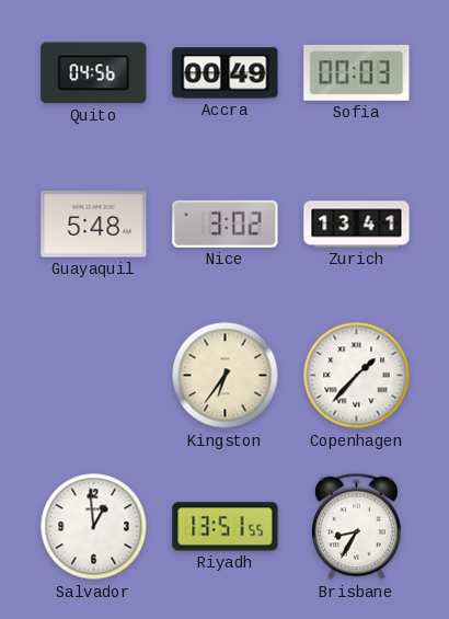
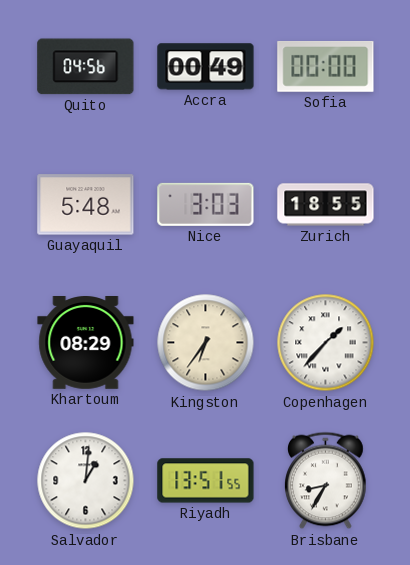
Sofia: 00:03 -> 00:00 (326, 66)
Nice: 3:02 -> 3:03 (206, 204)
Zurich: 13:41 -> 18:55 (326, 205)
Khartoum: none -> 08:29 (86, 343)
Salvador: 12:59 -> 1:01 (86, 481)
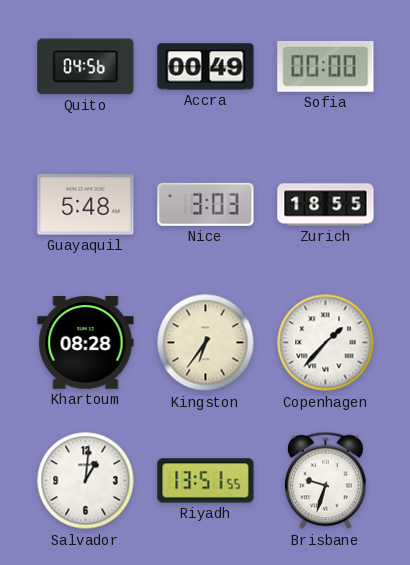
Khartoum: 08:29 -> 08:28 (86, 343)
Brisbane: 8:35 -> 9:33 (326, 481)
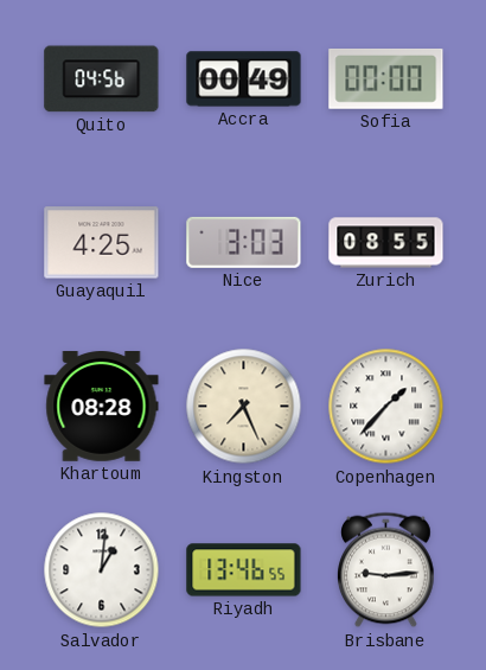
Guayaquil: 5:48 -> 4:25 (102, 243)
Zurich: 18:55 -> 08:55 (386, 243)
Kingston: 6:36 -> 7:26 (244, 407)
Riyadh: 13:51 -> 13:46 (244, 570)
Brisbane: 9:33 -> 9:14 (386, 570)
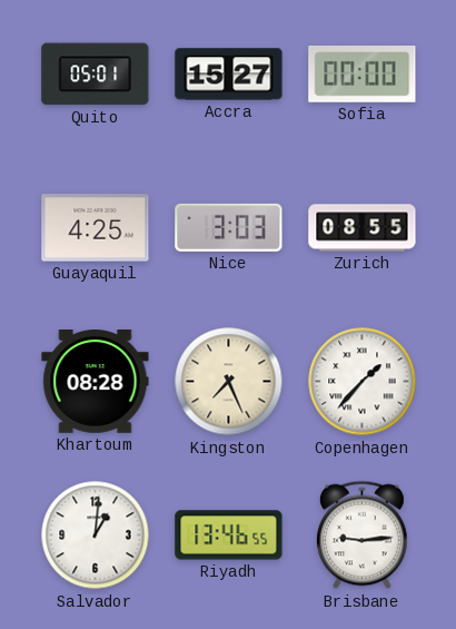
Quito: 04:56 -> 05:01 (96, 75)
Accra: 00:49 -> 15:27 (229, 75)
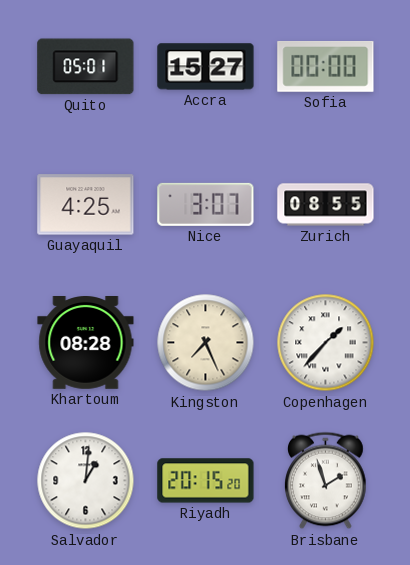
Nice: 3:03 -> 3:07 (206, 204)
Riyadh: 13:46 -> 20:15 (206, 481)
Brisbane: 9:14 -> 1:57 (326, 481)
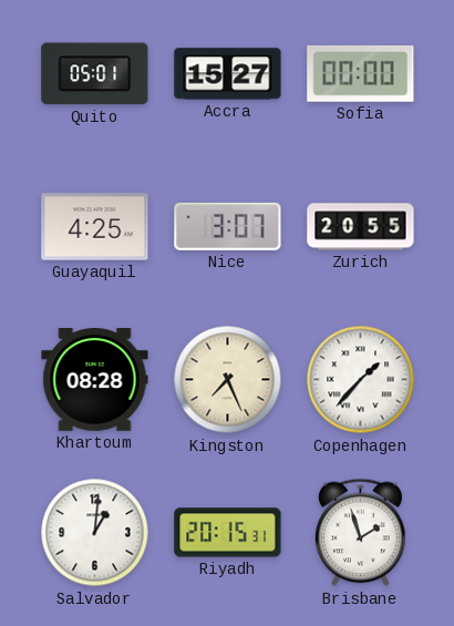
Zurich: 08:55 -> 20:55 (361, 227)
Riyadh: 20:15:20 -> 20:15:31 (228, 533)
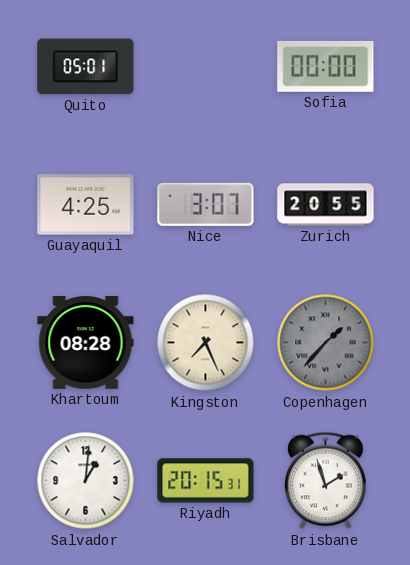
Accra: 15:27 -> none (228, 74)
Copenhagen dial: white -> grey (326, 343)
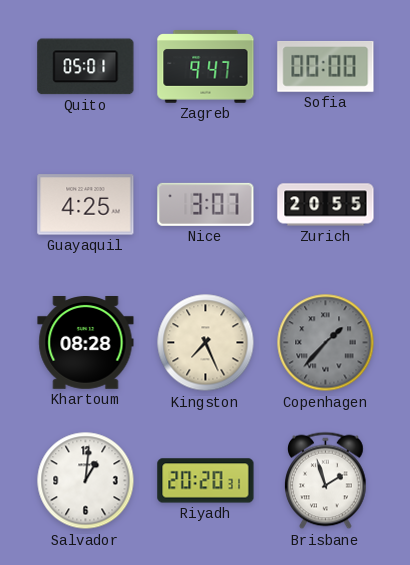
Zagreb: none -> 9:47 (206, 67)
Riyadh: 20:15 -> 20:20 (206, 481)
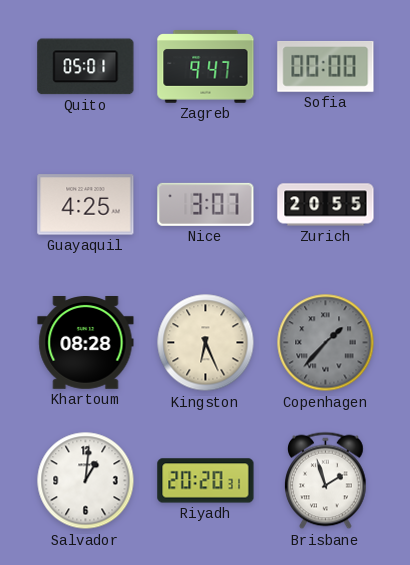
Kingston: 7:26 -> 6:26 (206, 343)
